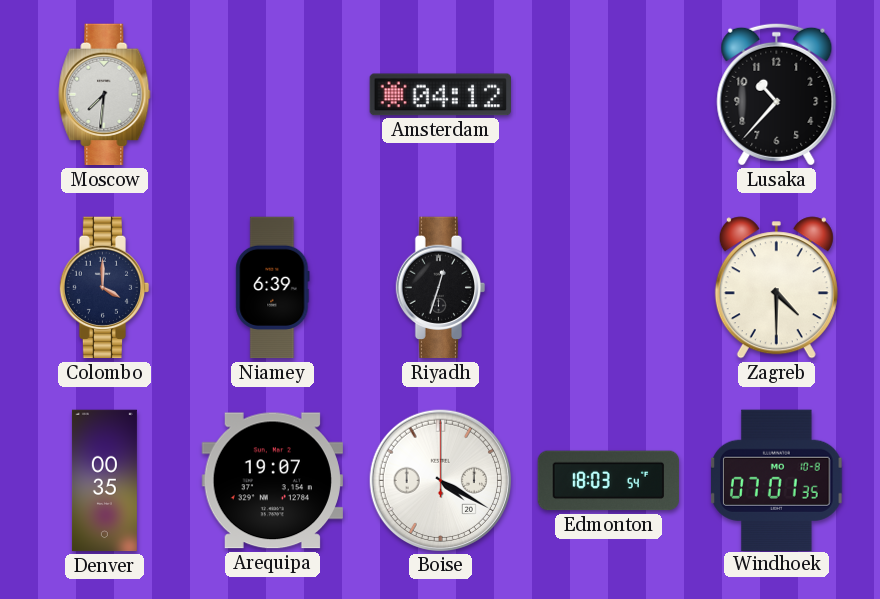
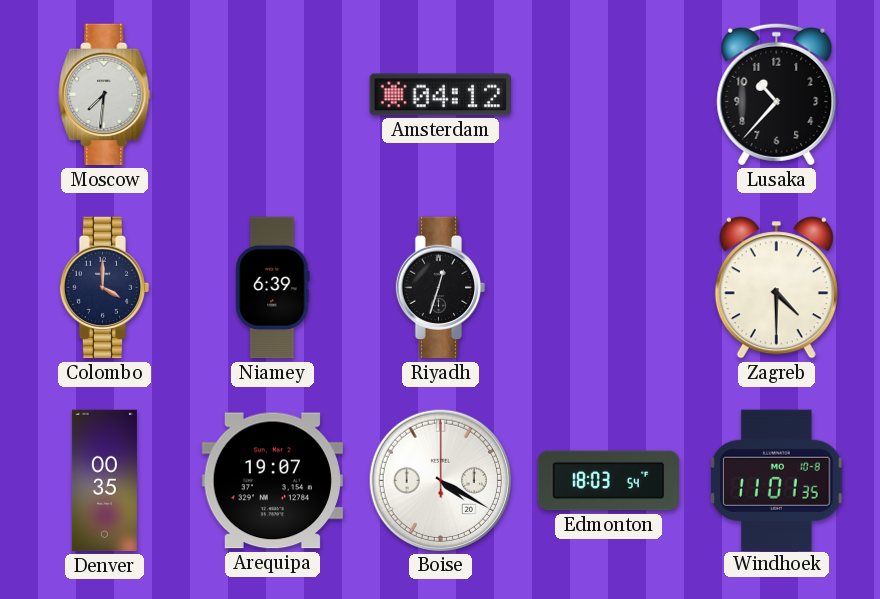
Windhoek: 07:01 -> 11:01 (777, 480)
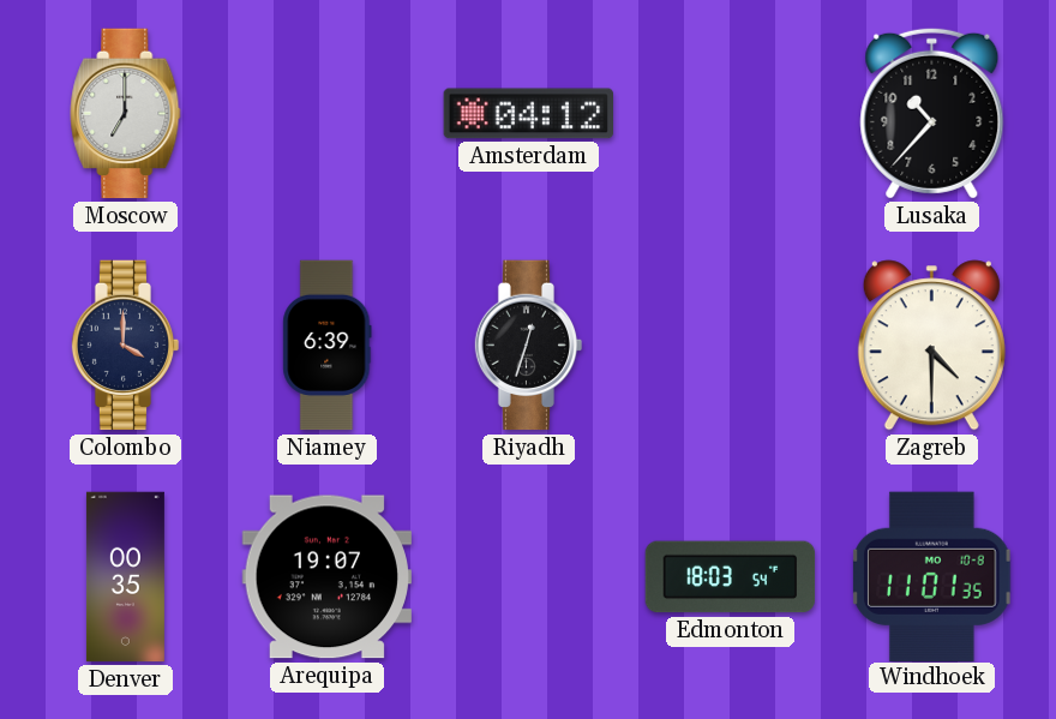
Moscow: 7:31 -> 7:00 (126, 114)
Boise: 4:20 -> none (440, 480)
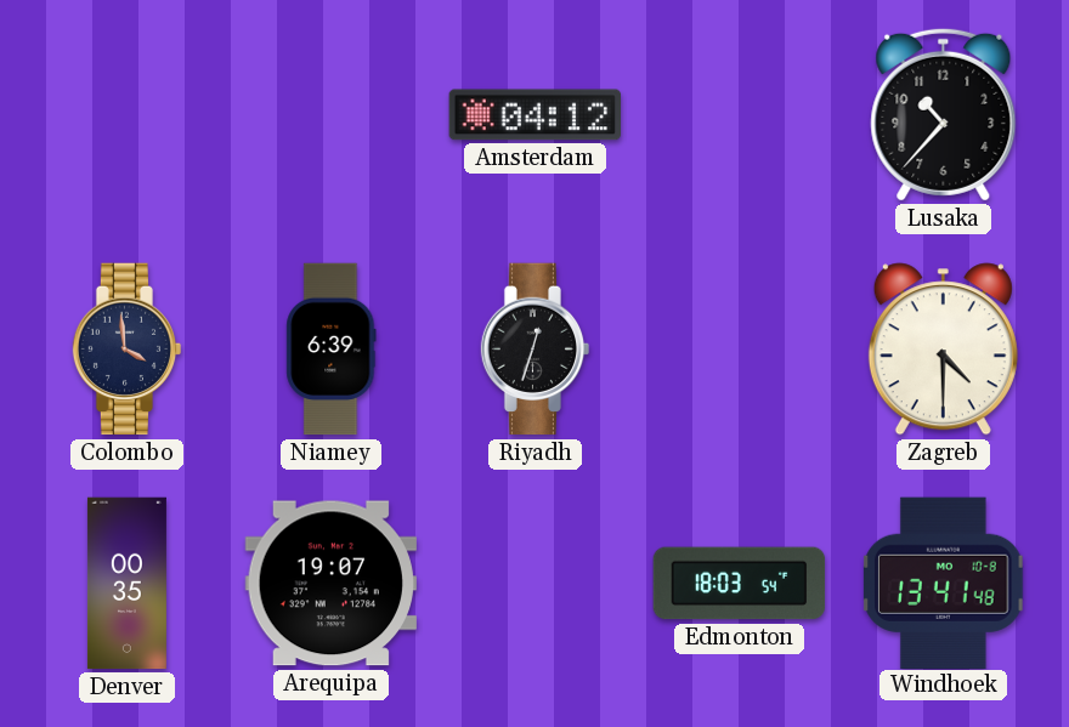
Moscow: 7:00 -> none (126, 114)
Colombo: 4:00 -> 3:59 (128, 350)
Windhoek: 11:01 -> 13:41 (944, 583)
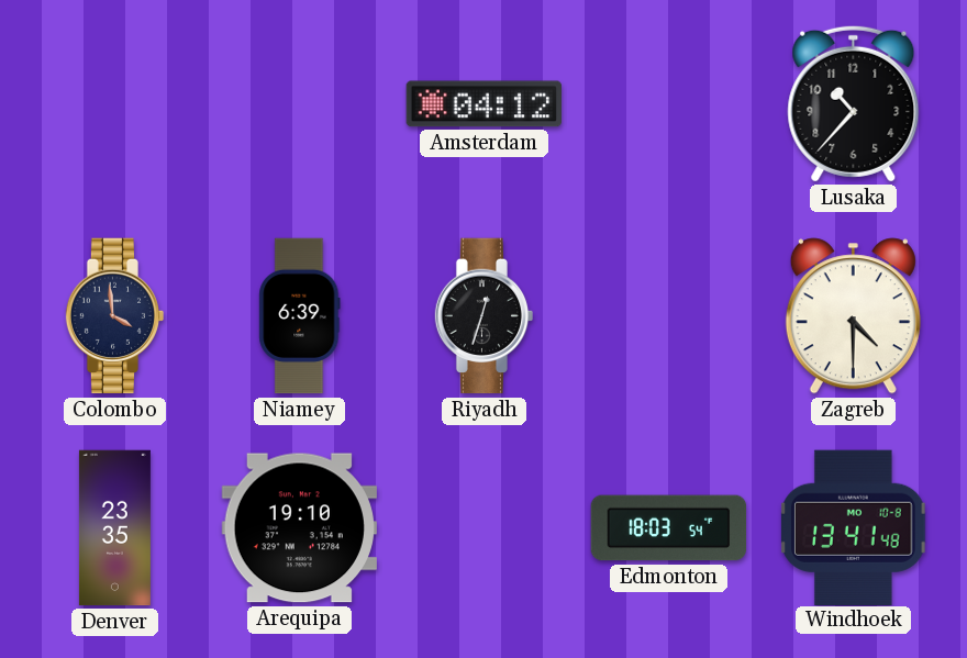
Denver: 00:35 -> 23:35 (114, 528)
Arequipa: 19:07 -> 19:10 (299, 528)
